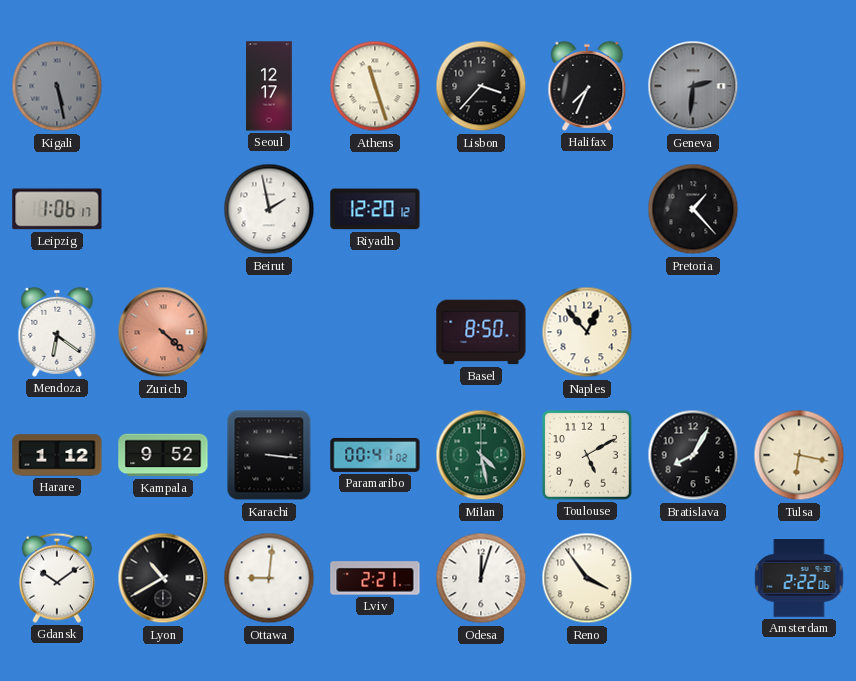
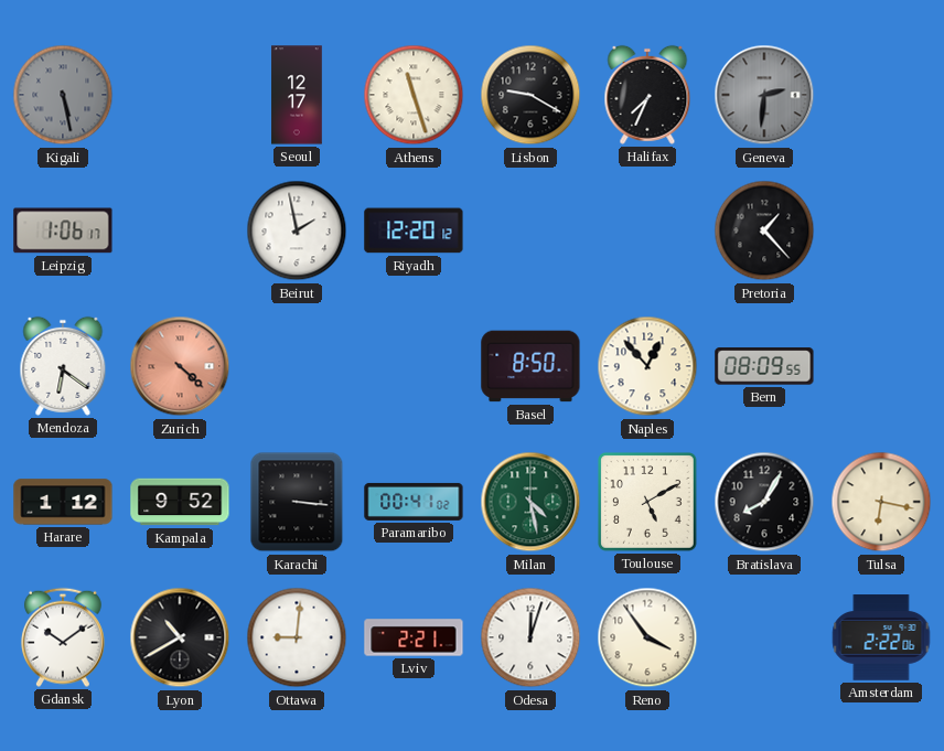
Lisbon: 3:37 -> 9:20 (530, 95)
Bern: none -> 08:09 (764, 366)
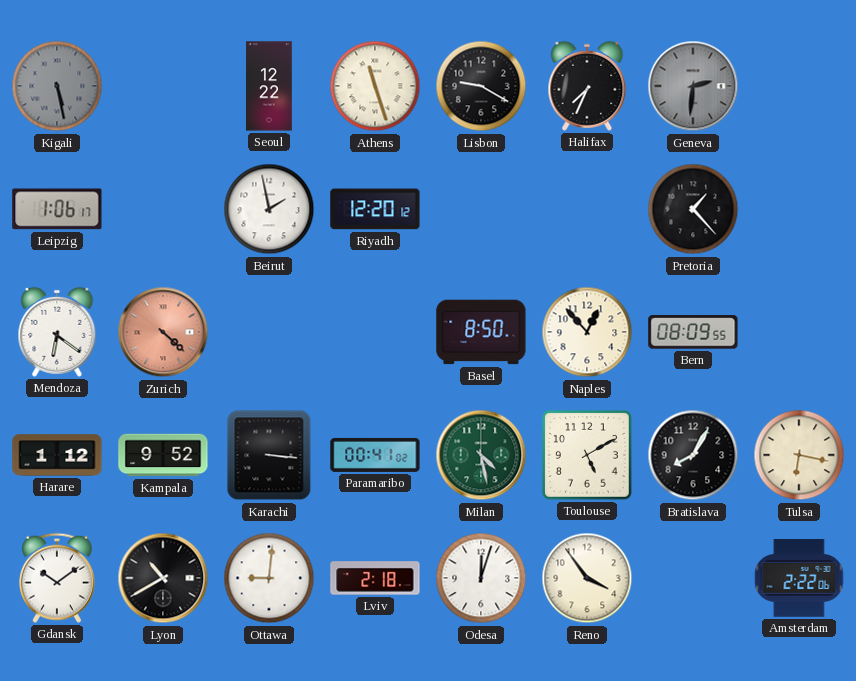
Seoul: 12:17 -> 12:22 (269, 86)
Lviv: 2:21 -> 2:18 (375, 578)
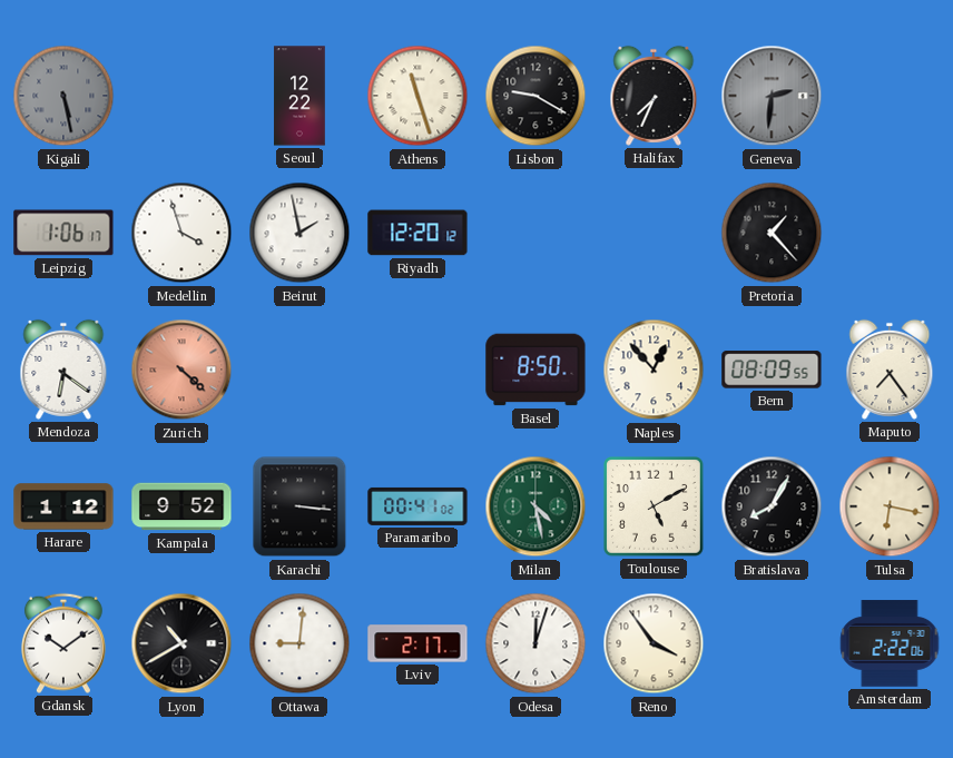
Medellin: none -> 3:57 (181, 233)
Maputo: none -> 7:24 (890, 370)
Lviv: 2:18 -> 2:17 (417, 643)
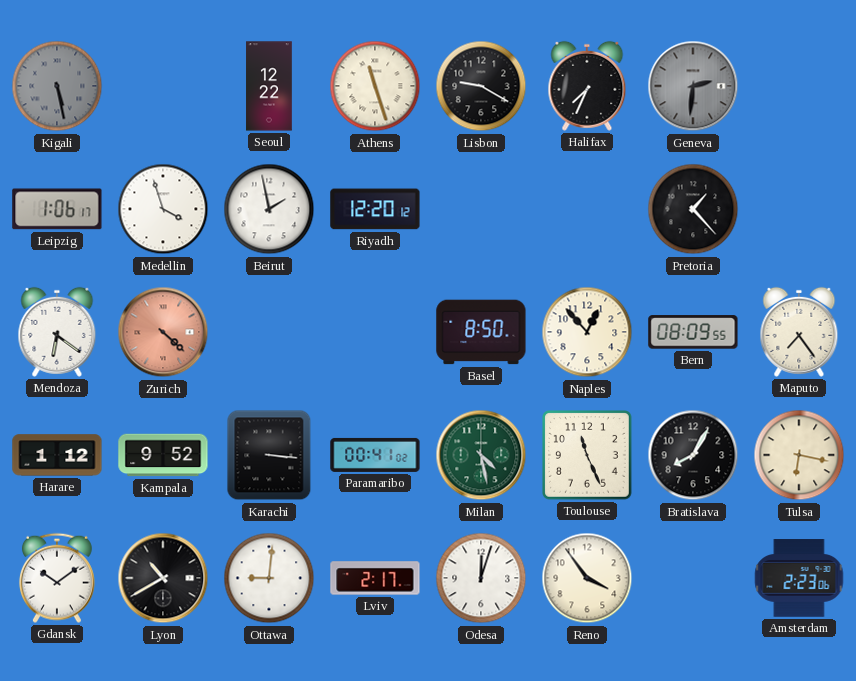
Toulouse: 5:10 -> 11:26 (588, 456)
Amsterdam: 2:22 -> 2:23 (799, 578)
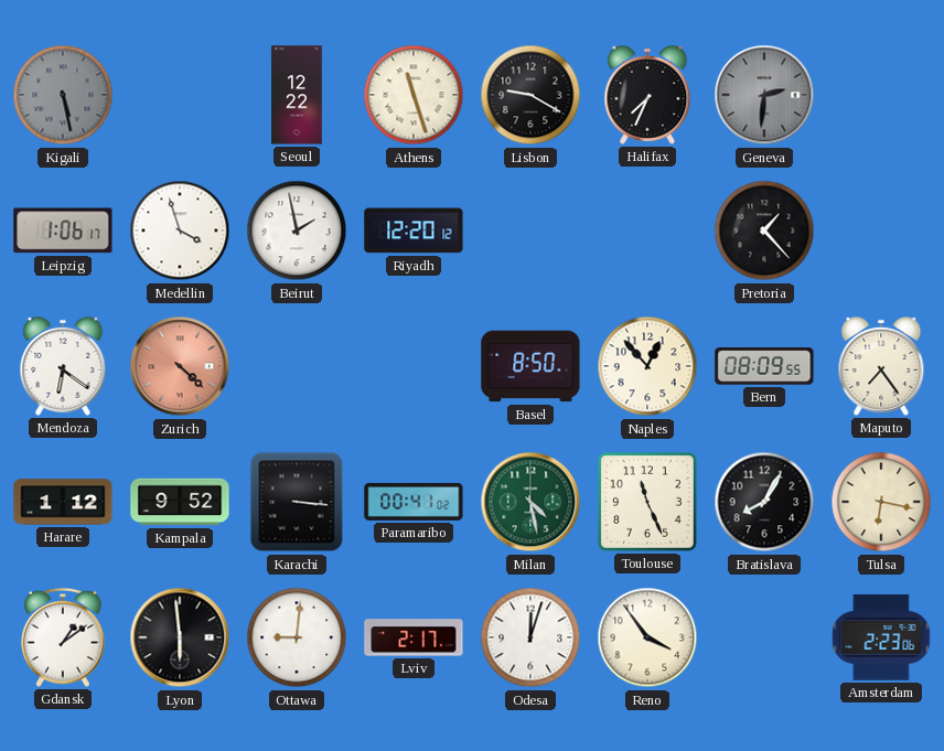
Gdansk: 10:09 -> 1:09 (63, 637)
Lyon: 10:40 -> 5:59 (180, 637)
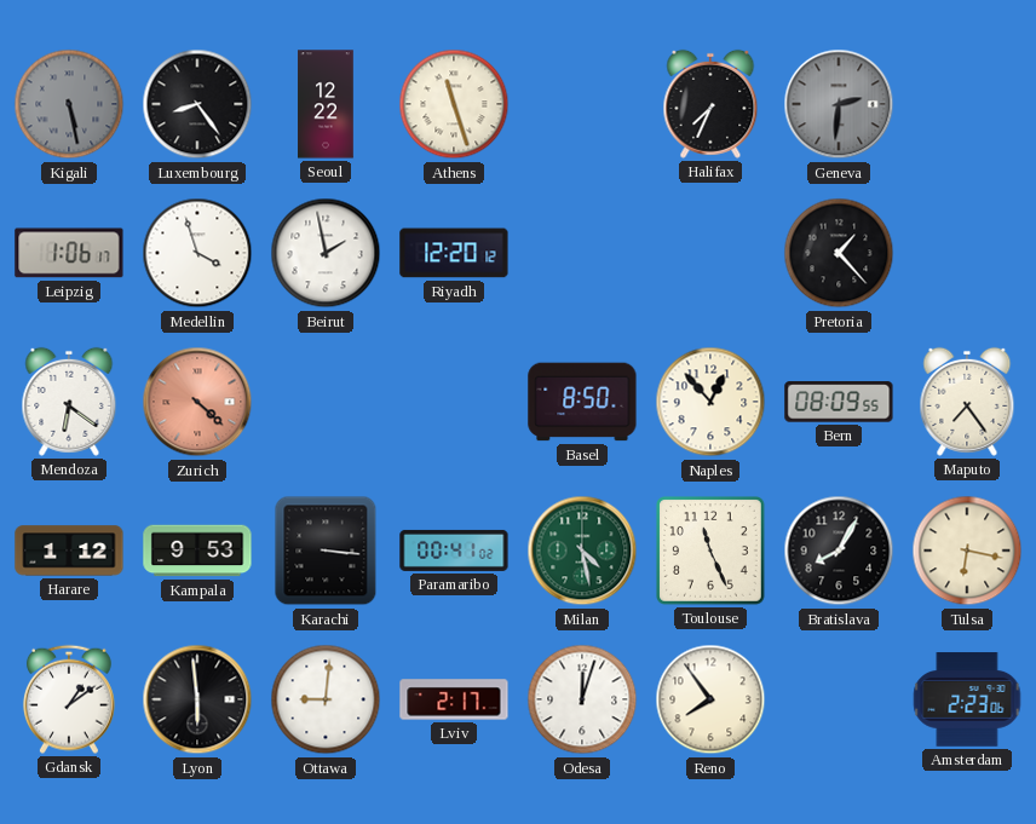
Luxembourg: none -> 8:24 (197, 104)
Lisbon: 9:20 -> none (530, 95)
Kampala: 9:52 -> 9:53 (197, 551)
Reno: 3:54 -> 7:54 (710, 699)
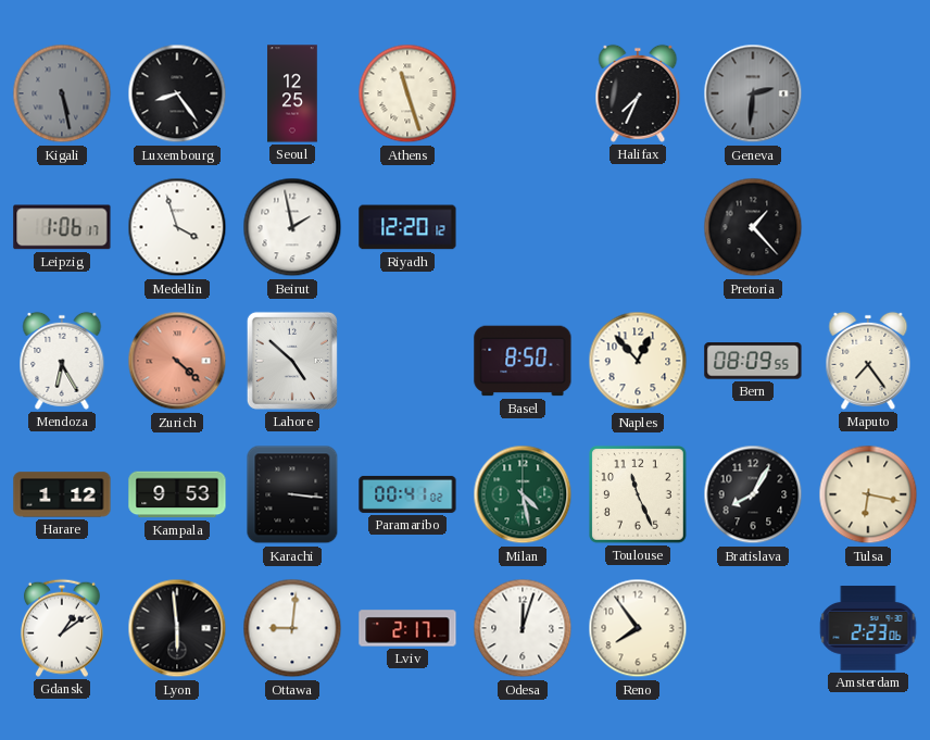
Seoul: 12:22 -> 12:25 (292, 93)
Mendoza: 6:21 -> 6:25 (62, 361)
Lahore: none -> 4:52 (292, 361)
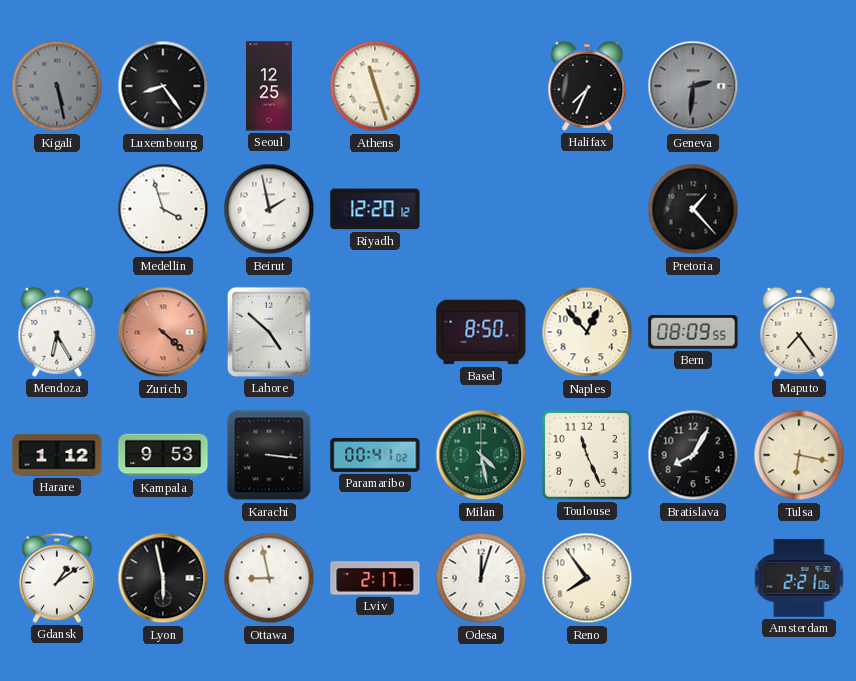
Leipzig: 1:06 -> none (62, 227)
Lyon: 5:59 -> 5:58 (163, 578)
Ottawa: 9:01 -> 8:58 (269, 578)
Amsterdam: 2:23 -> 2:21 (799, 578)
